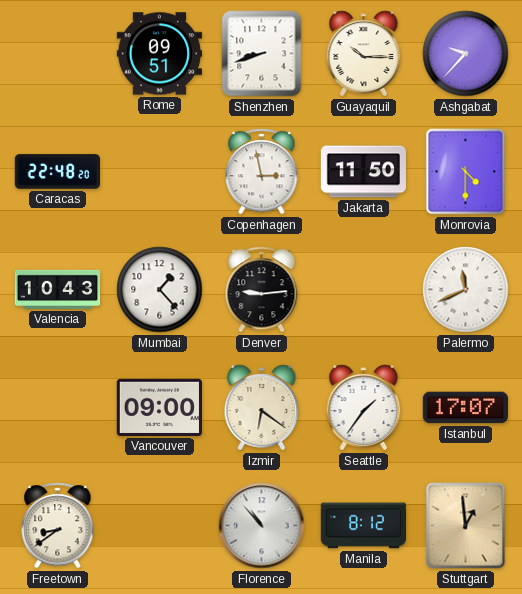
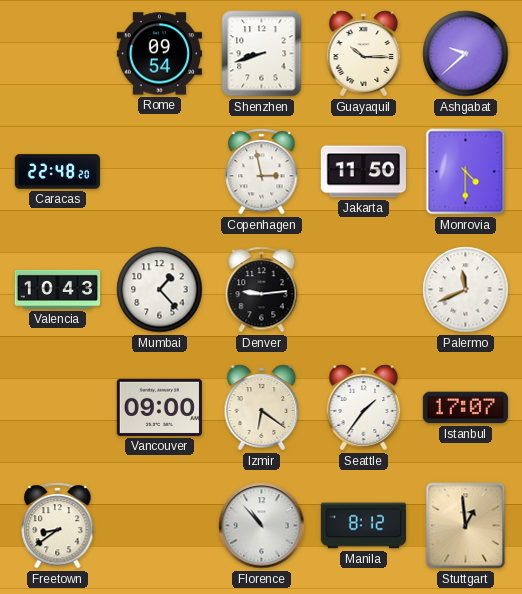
Rome: 09:51 -> 09:54 (159, 54)
Ashgabat: 9:37 -> 9:38 (466, 54)
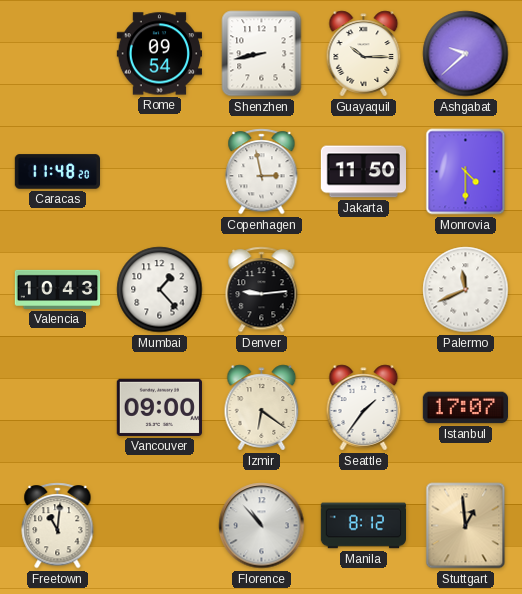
Shenzhen: 8:42 -> 8:43 (262, 54)
Caracas: 22:48 -> 11:48 (57, 172)
Freetown: 8:39 -> 11:01 (58, 526)
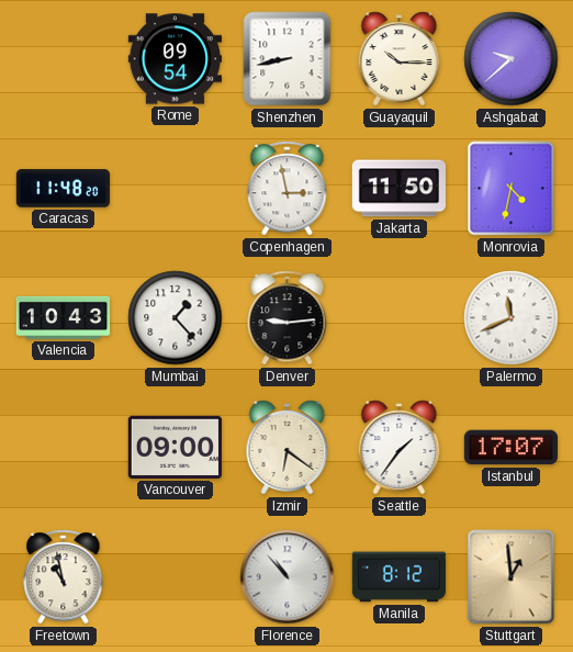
Monrovia: 4:30 -> 4:32 (512, 189)
Freetown: 11:01 -> 10:58 (64, 577)
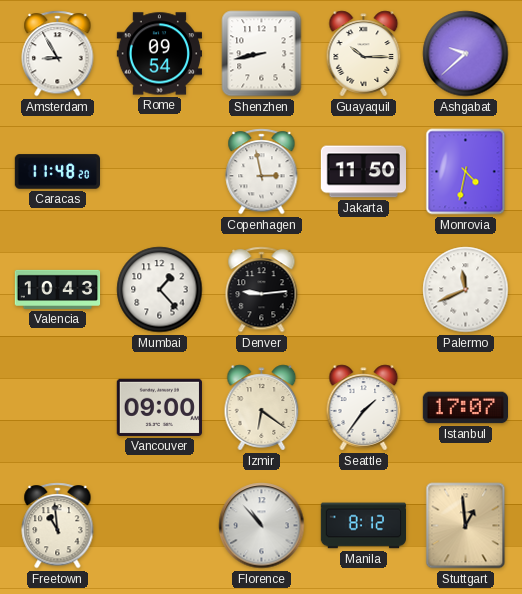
Amsterdam: none -> 8:55 (58, 54)
Freetown: 10:58 -> 10:59 (58, 526)
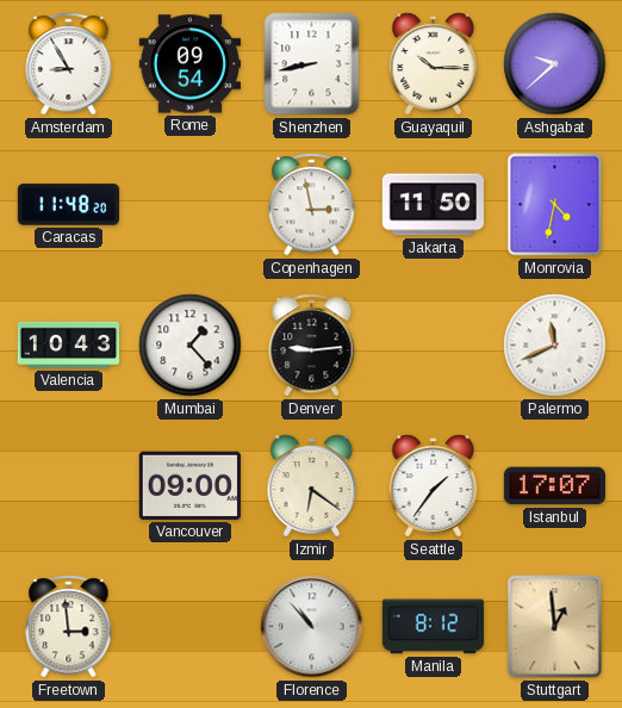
Freetown: 10:59 -> 2:59 (69, 627)
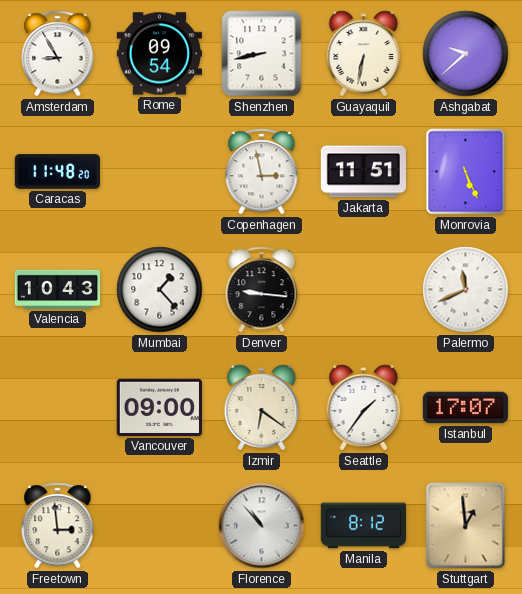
Guayaquil: 10:15 -> 6:32 (364, 54)
Jakarta: 11:50 -> 11:51 (363, 172)
Monrovia: 4:32 -> 5:26 (466, 172)
Denver: 9:14 -> 9:16 (262, 290)
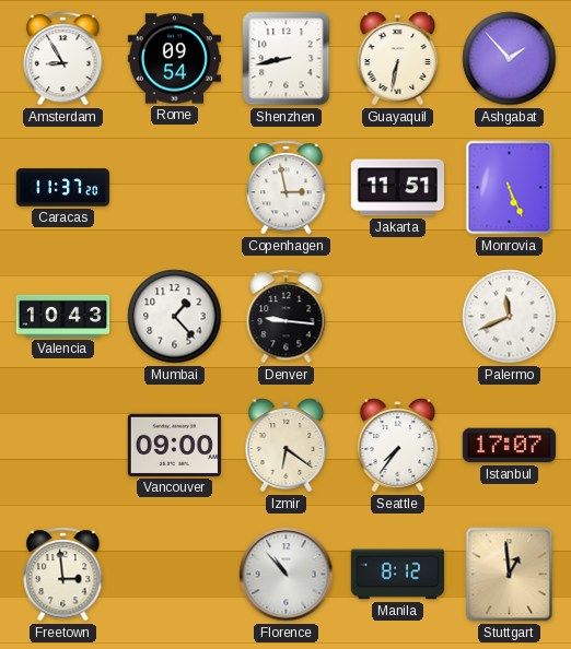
Ashgabat: 9:38 -> 1:53 (510, 59)
Caracas: 11:48 -> 11:37 (62, 188)
Seattle: 1:36 -> 7:36 (398, 446)
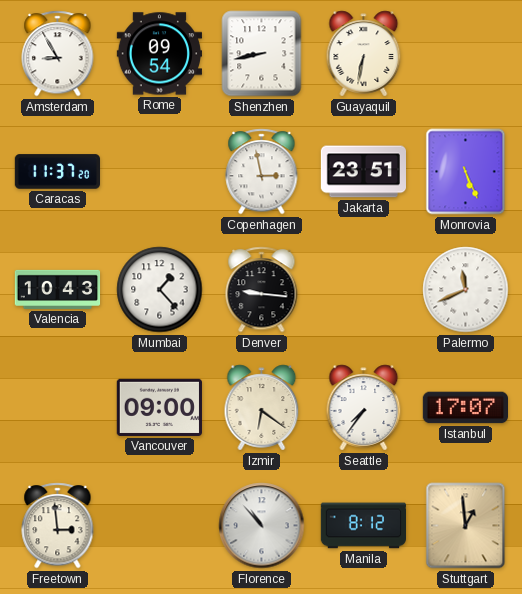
Ashgabat: 1:53 -> none (510, 59)
Jakarta: 11:51 -> 23:51 (363, 172)
